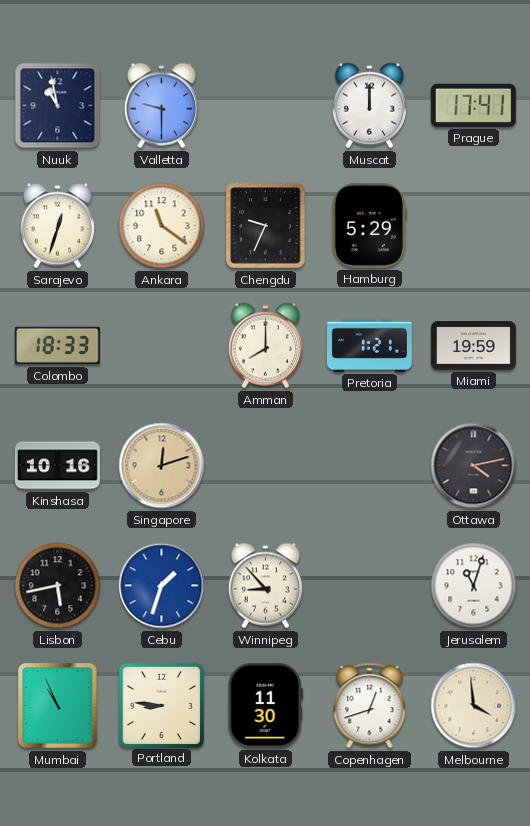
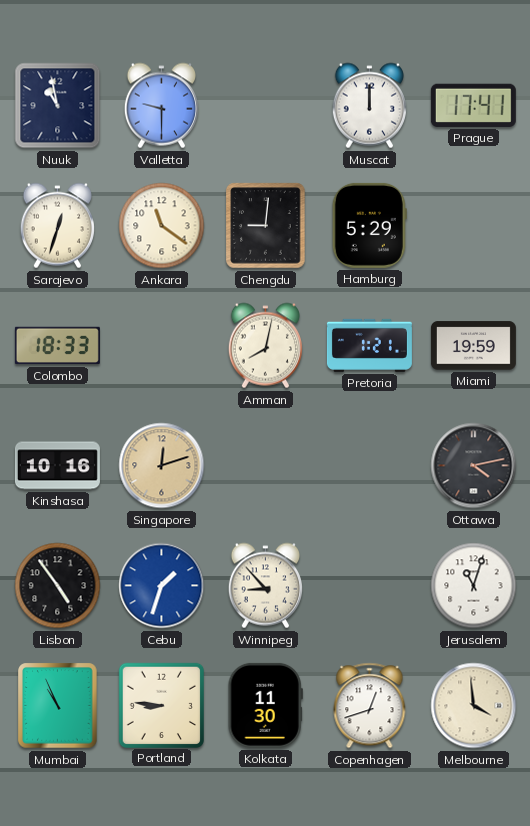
Chengdu: 9:34 -> 9:01 (266, 226)
Amman: 8:00 -> 8:02 (265, 346)
Lisbon: 5:43 -> 4:54 (58, 586)
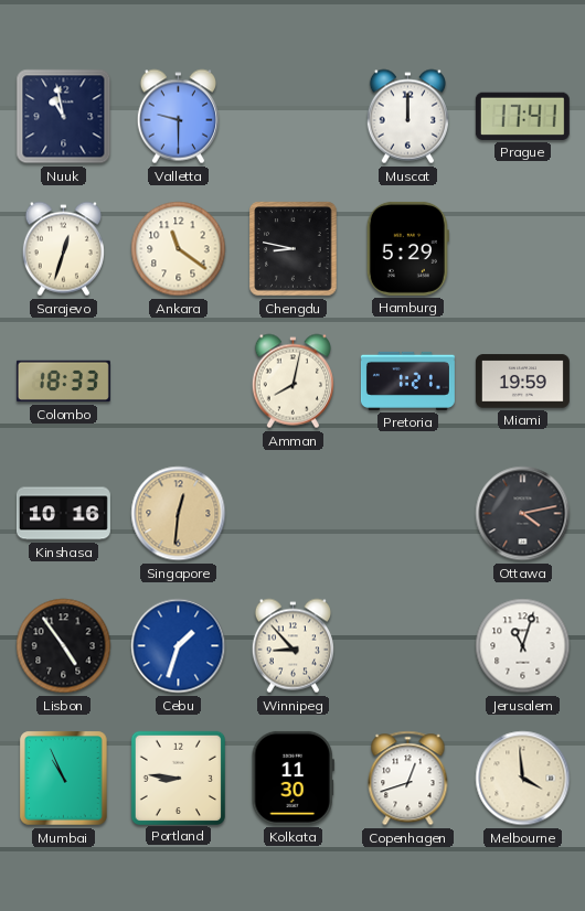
Chengdu: 9:01 -> 8:47 (294, 249)
Singapore: 12:12 -> 12:31 (179, 514)
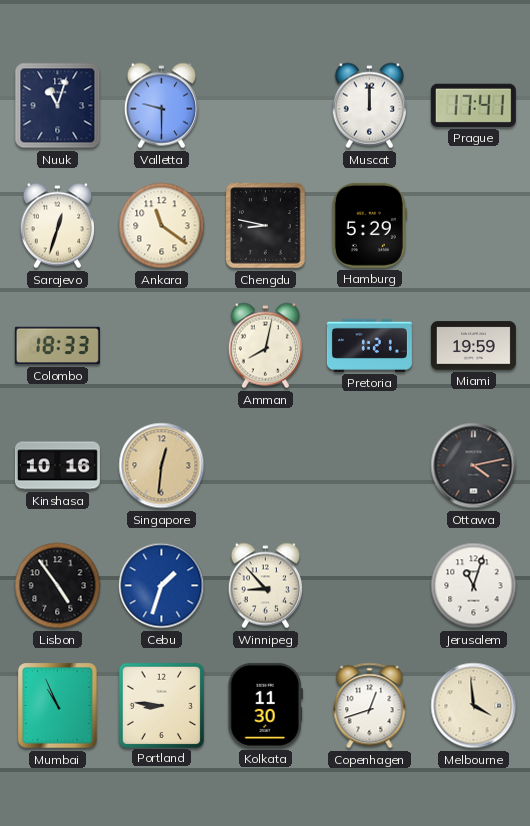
Nuuk: 10:58 -> 11:03 (58, 106)
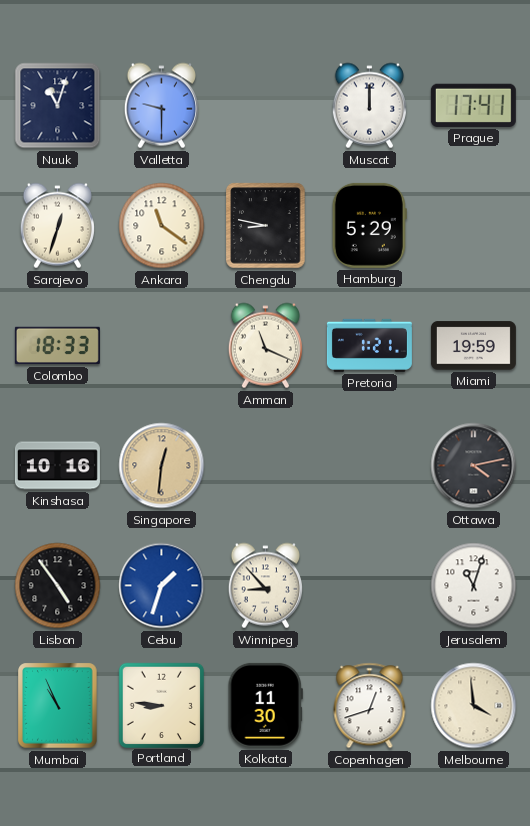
Amman: 8:02 -> 11:19 (265, 346)
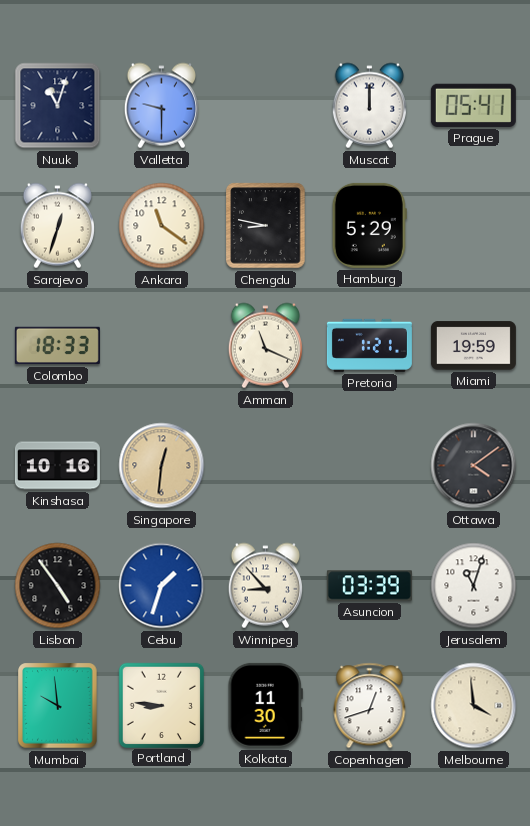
Prague: 17:41 -> 05:41 (473, 105)
Ottawa: 4:13 -> 4:09 (474, 466)
Asuncion: none -> 03:39 (369, 586)
Mumbai: 10:56 -> 9:59 (58, 706)
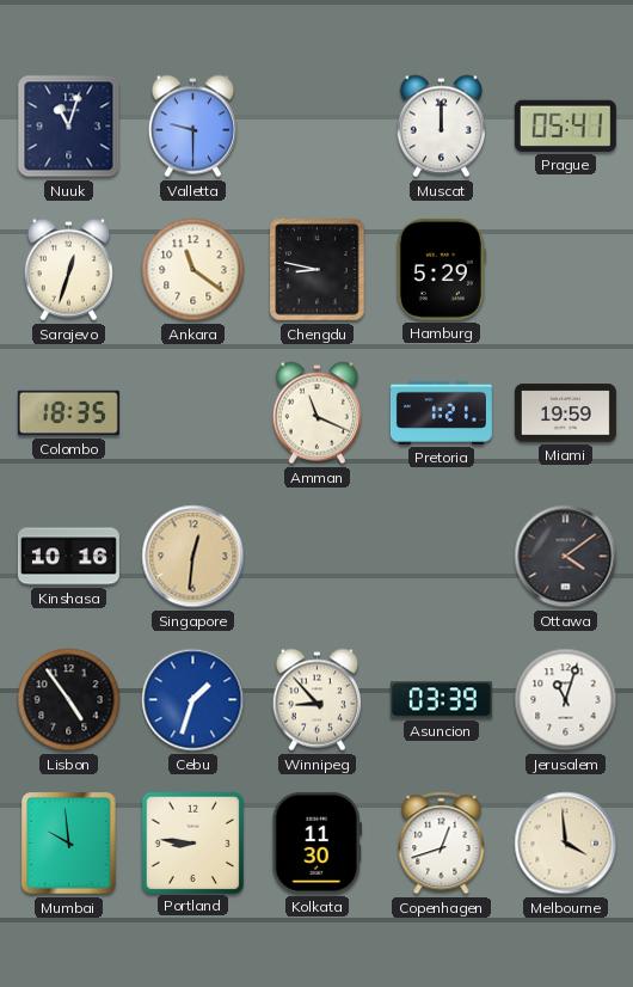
Colombo: 18:33 -> 18:35 (68, 413)
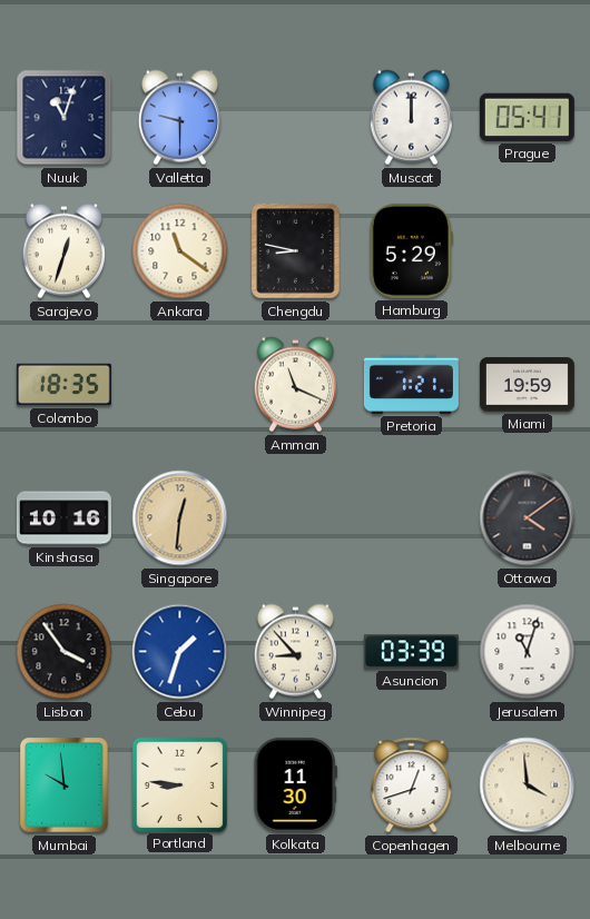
Lisbon: 4:54 -> 3:54 (65, 652)
